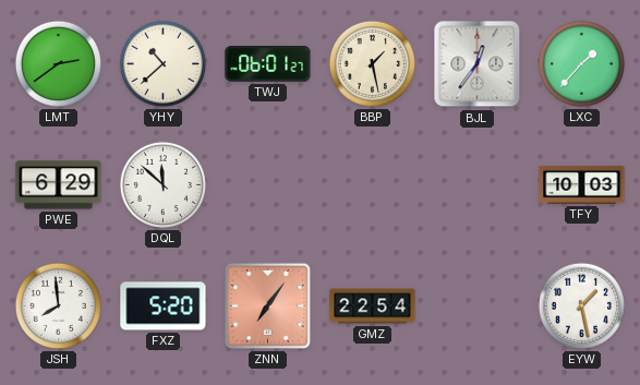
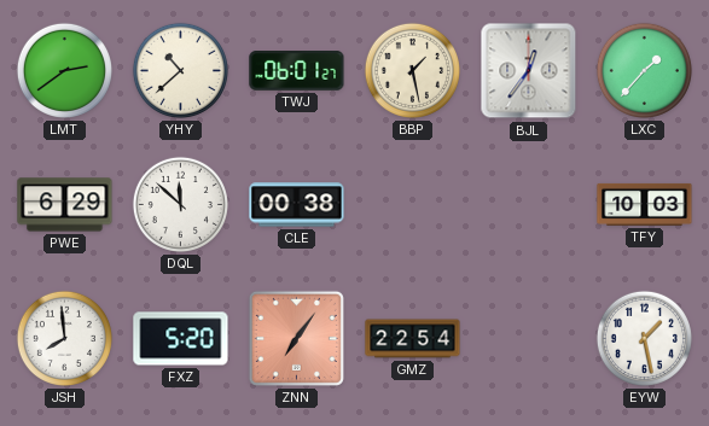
CLE: none -> 00:38 (297, 205)
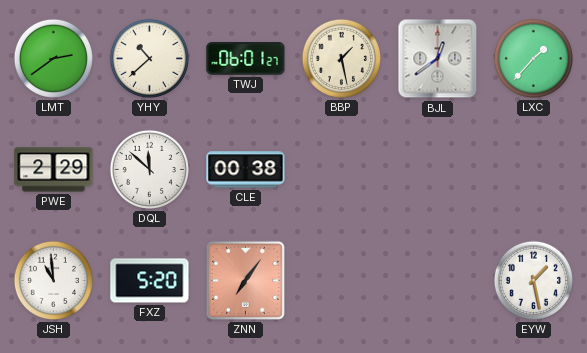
BJL: 12:36 -> 12:39 (438, 59)
PWE: 6:29 -> 2:29 (54, 170)
TFY: 10:03 -> none (645, 204)
JSH: 7:59 -> 10:59 (53, 280)
GMZ: 22:54 -> none (413, 339)
